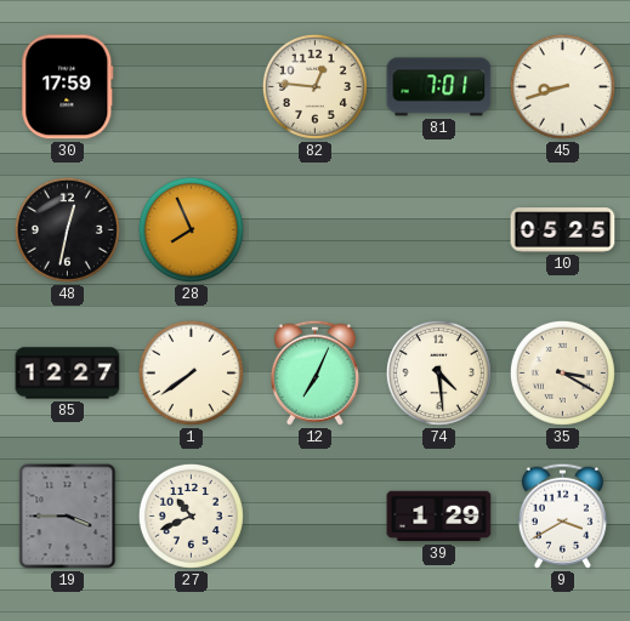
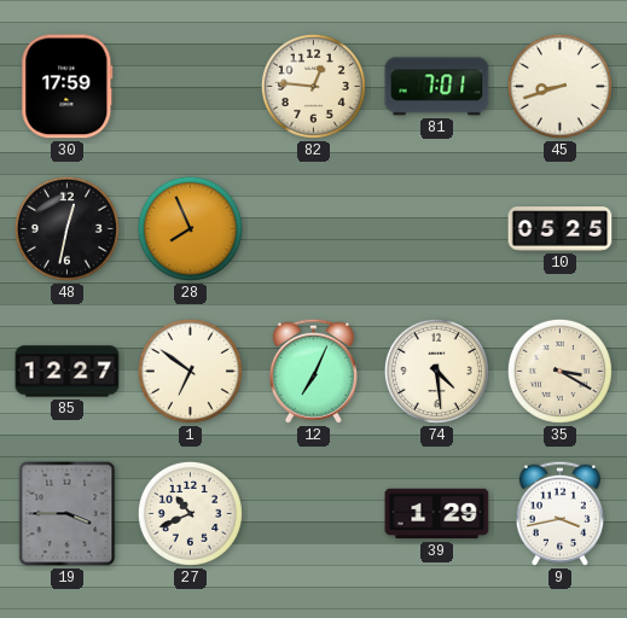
1: 7:39 -> 6:51 (190, 371)
9: 3:40 -> 3:43 (559, 513)
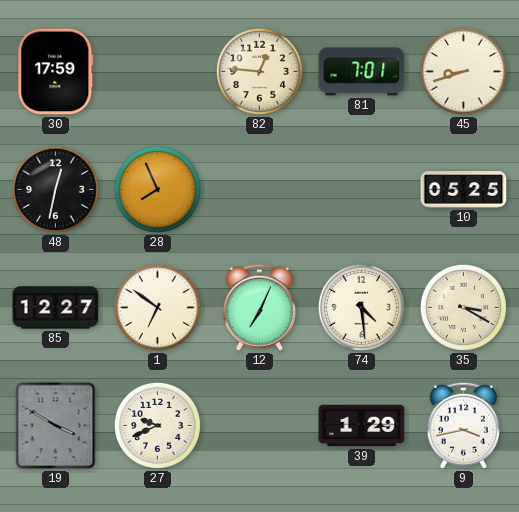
19: 3:45 -> 3:50 (56, 426)
27: 10:41 -> 9:41 (157, 425)
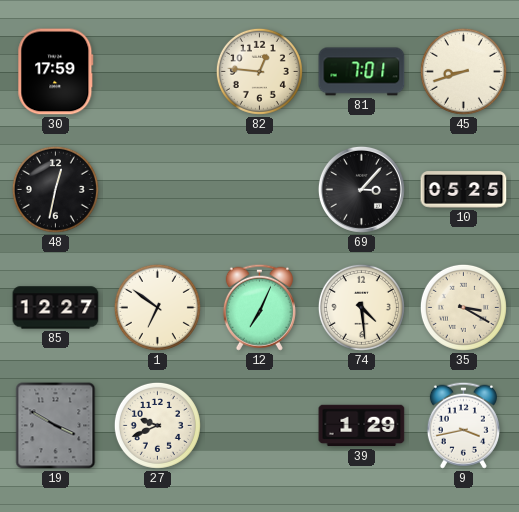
28: 7:56 -> none (157, 189)
69: none -> 3:07 (361, 189)
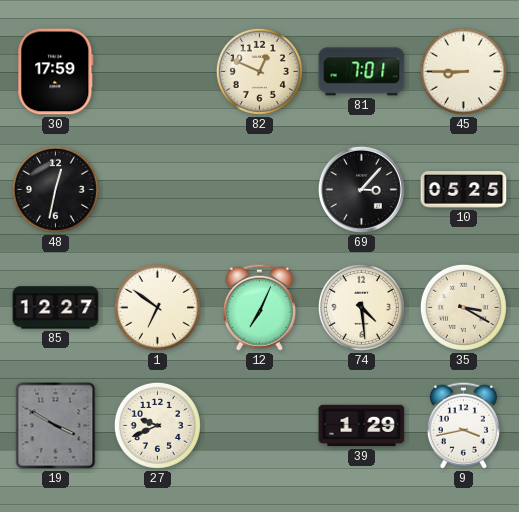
82: 12:46 -> 12:49 (259, 71)
45: 8:42 -> 8:45 (463, 71)
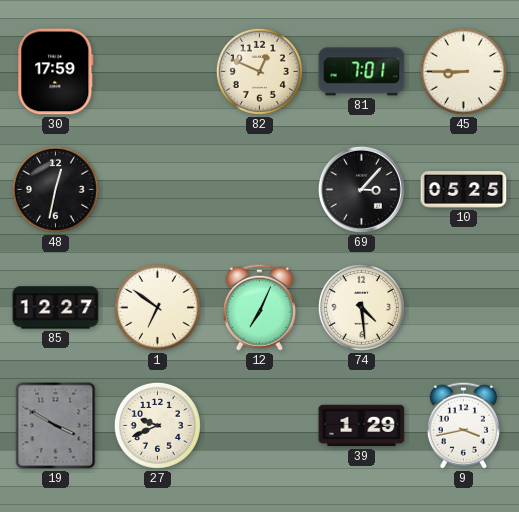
35: 3:20 -> none (463, 307)
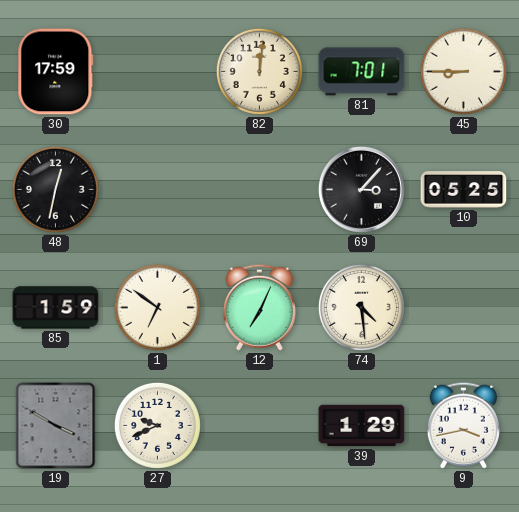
82: 12:49 -> 12:01 (259, 71)
85: 12:27 -> 1:59 (56, 308)
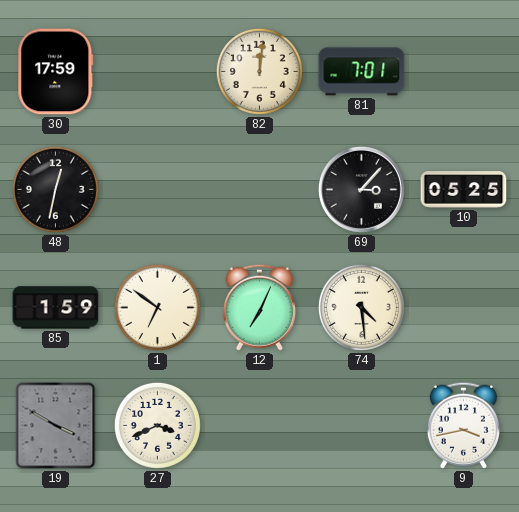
45: 8:45 -> none (463, 71)
27: 9:41 -> 3:41 (157, 425)
39: 1:29 -> none (362, 426)
